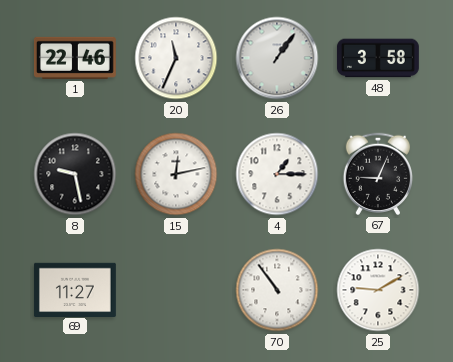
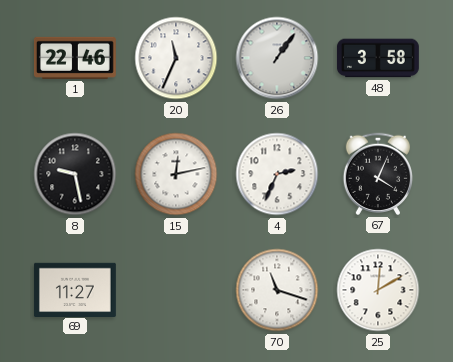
4: 1:15 -> 2:34 (277, 174)
67: 9:04 -> 4:04 (377, 174)
70: 10:54 -> 11:18 (277, 290)
25: 9:10 -> 12:10 (378, 290)
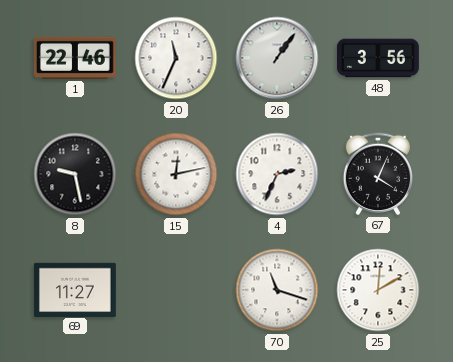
48: 3:58 -> 3:56 (378, 58)
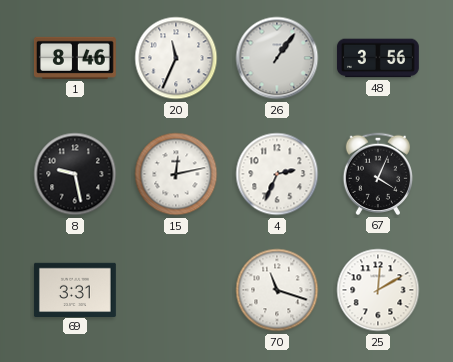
1: 22:46 -> 8:46 (75, 58)
69: 11:27 -> 3:31 (75, 289)
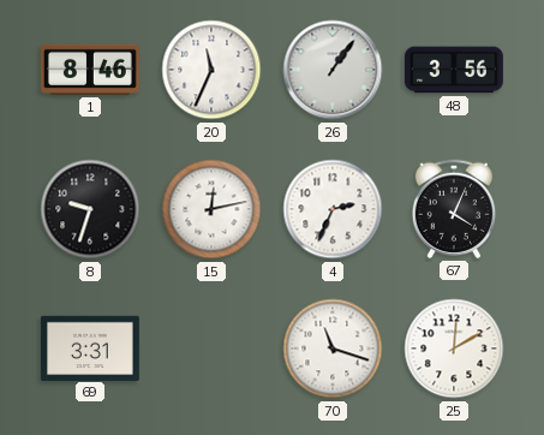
8: 9:28 -> 9:33 (90, 209)
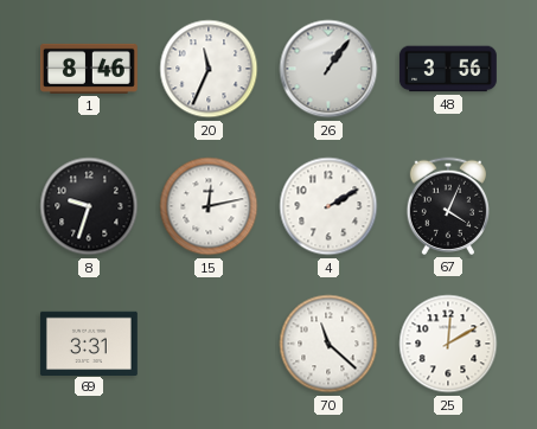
4: 2:34 -> 2:10 (328, 206)
70: 11:18 -> 11:22 (328, 344)
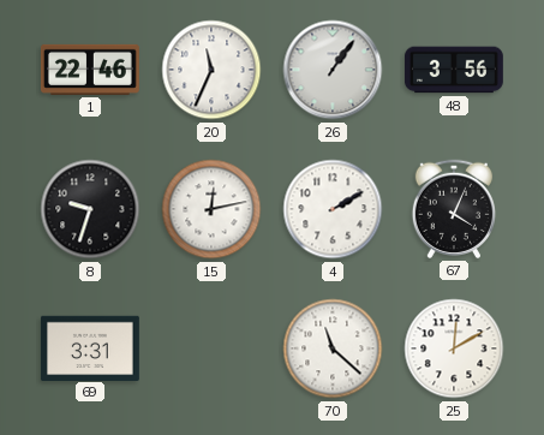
1: 8:46 -> 22:46 (90, 70)
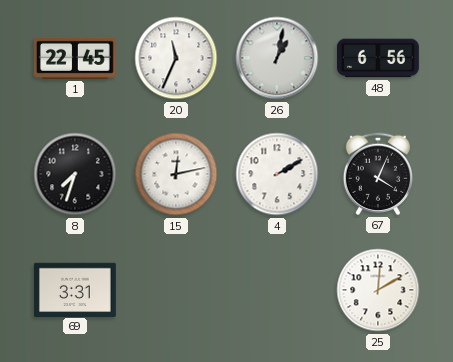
1: 22:46 -> 22:45 (75, 58)
26: 1:06 -> 1:02 (277, 58)
48: 3:56 -> 6:56 (378, 58)
8: 9:33 -> 7:33 (75, 174)
70: 11:22 -> none (333, 348)
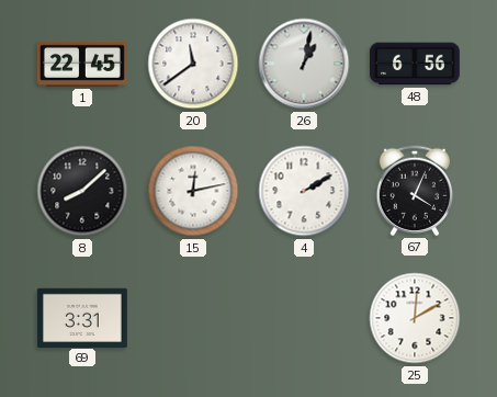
20: 11:34 -> 11:39 (193, 64)
8: 7:33 -> 8:08 (82, 191)
